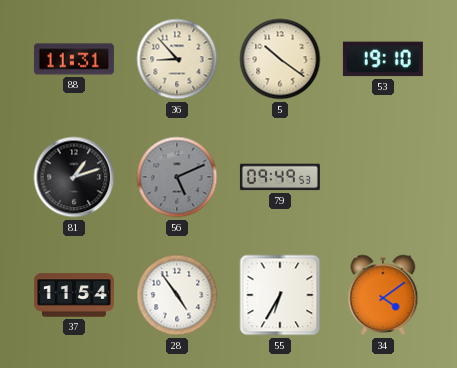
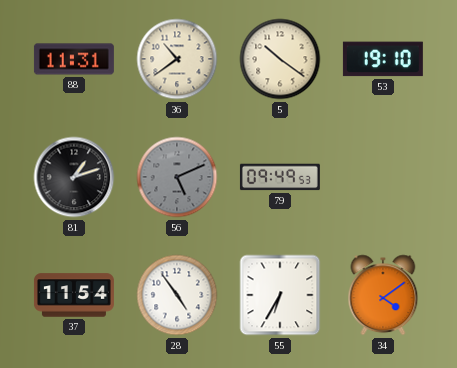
36: 8:53 -> 10:39 (177, 59)
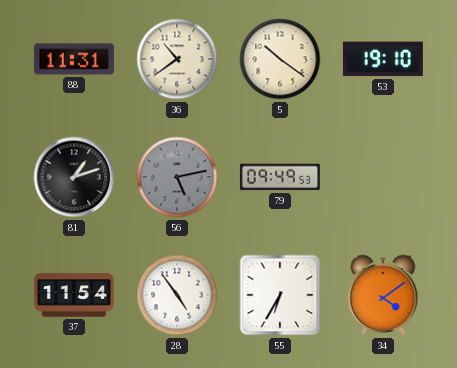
56: 5:11 -> 5:13 (177, 177)
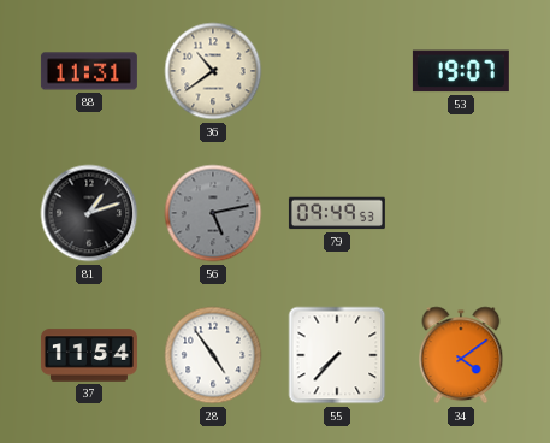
5: 10:21 -> none (280, 59)
53: 19:10 -> 19:07 (461, 71)
55: 6:35 -> 7:37 (337, 355)
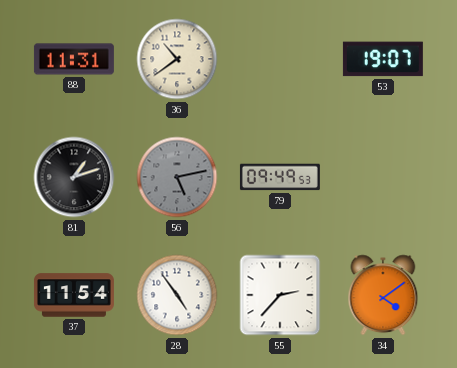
55: 7:37 -> 2:37 (280, 295)
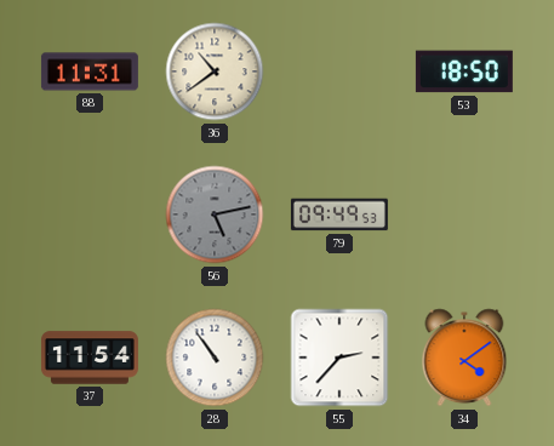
53: 19:07 -> 18:50 (464, 72)
81: 1:12 -> none (74, 177)
28: 4:54 -> 10:54 (215, 358)
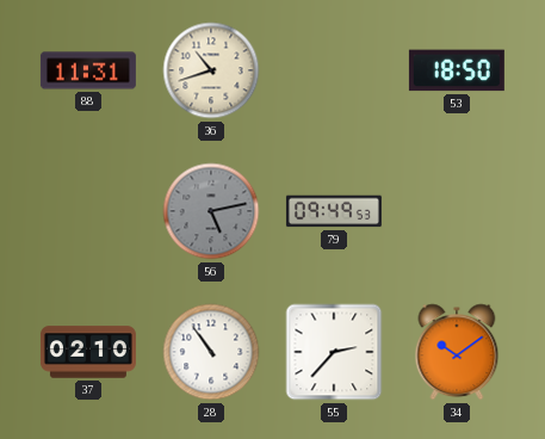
36: 10:39 -> 10:42 (211, 70)
37: 11:54 -> 02:10 (88, 352)
34: 4:09 -> 10:09 (457, 352)
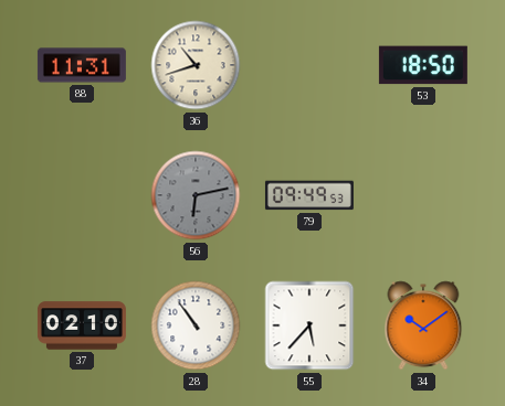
56: 5:13 -> 6:13 (196, 195)
55: 2:37 -> 5:37 (309, 325)
